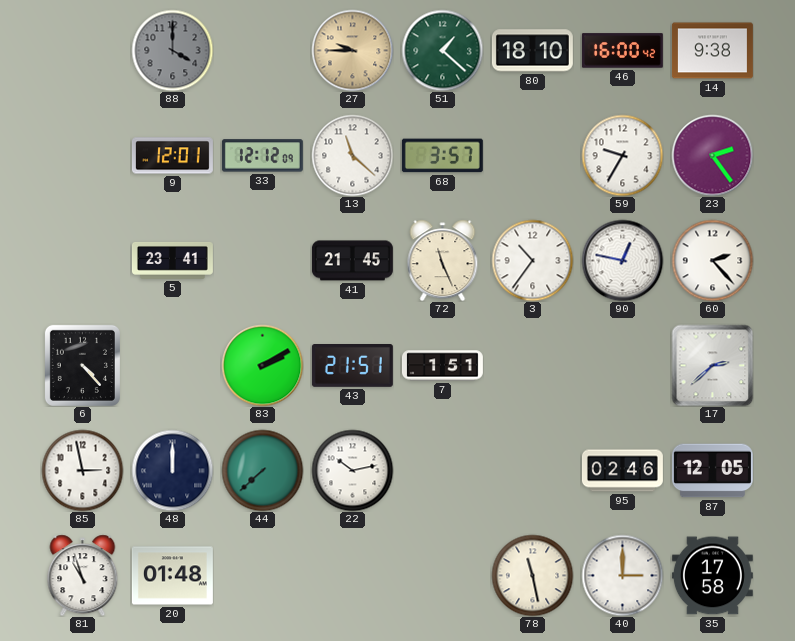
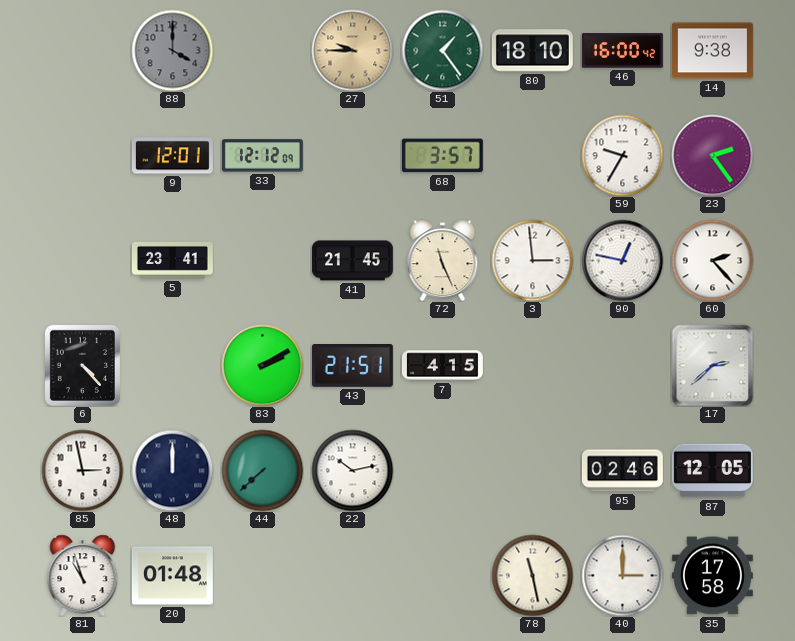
51: 1:22 -> 1:24 (442, 50)
13: 11:22 -> none (352, 155)
3: 10:36 -> 2:59 (532, 260)
7: 1:51 -> 4:15 (442, 366)
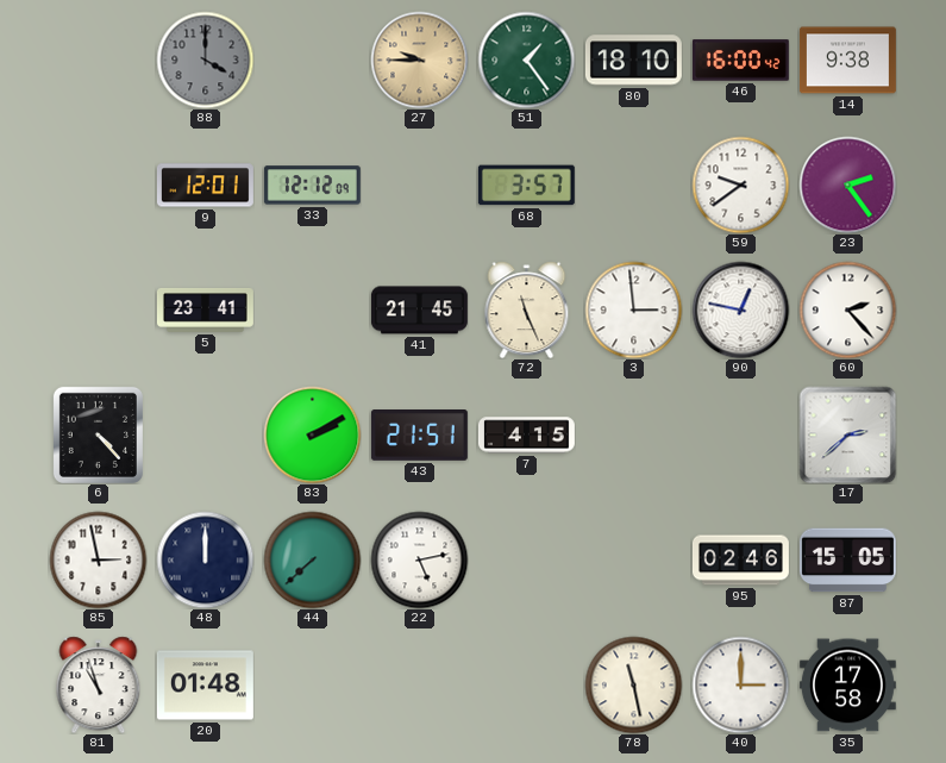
59: 9:35 -> 9:39 (740, 185)
22: 10:13 -> 5:13 (419, 559)
87: 12:05 -> 15:05 (847, 561)
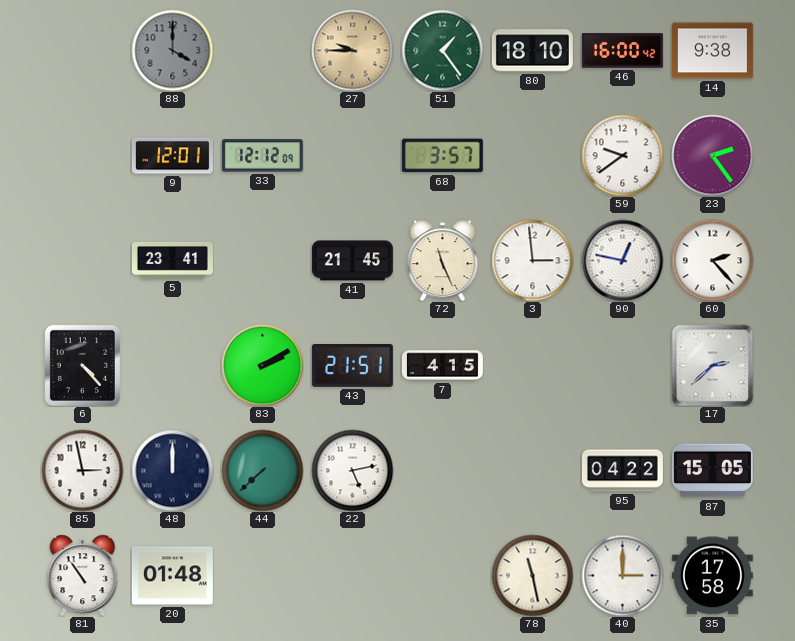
95: 02:46 -> 04:22 (622, 471)
81: 10:57 -> 10:54 (83, 575)
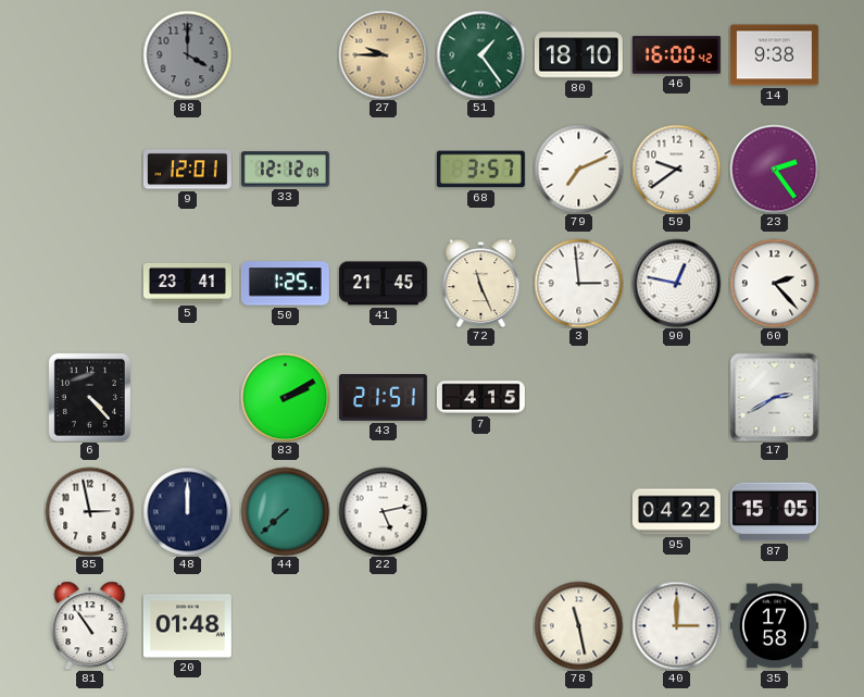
79: none -> 7:11 (578, 169)
50: none -> 1:25 (285, 284)
17: 2:38 -> 2:40 (774, 397)
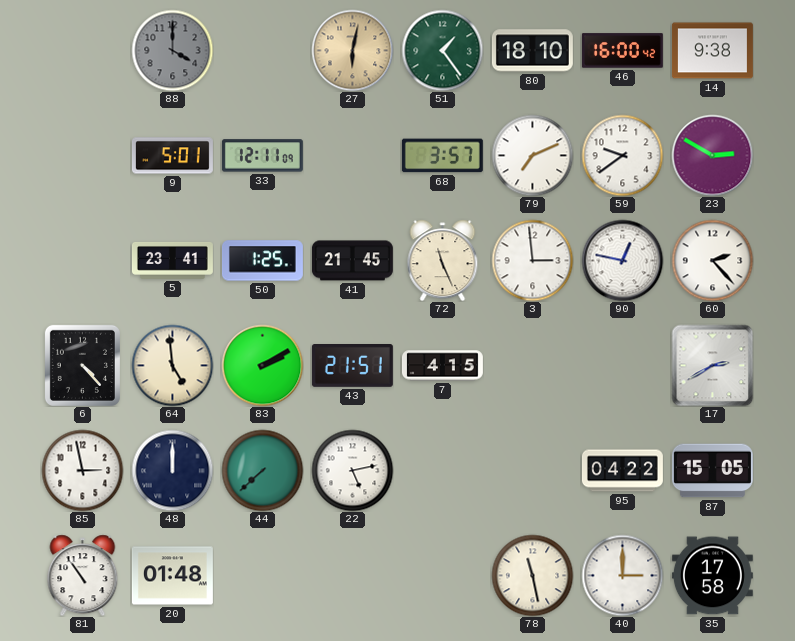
27: 9:45 -> 6:02 (352, 50)
9: 12:01 -> 5:01 (172, 156)
33: 12:12 -> 12:11 (262, 156)
23: 2:24 -> 2:50 (712, 155)
64: none -> 4:59 (172, 365)
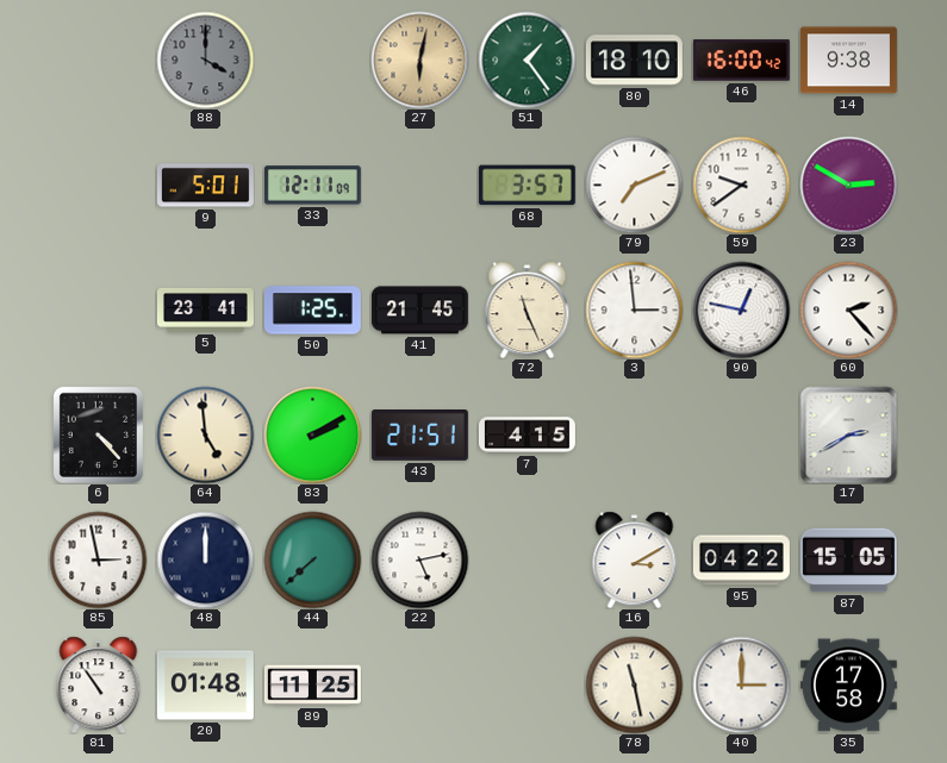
16: none -> 3:10 (635, 559)
89: none -> 11:25 (312, 686)
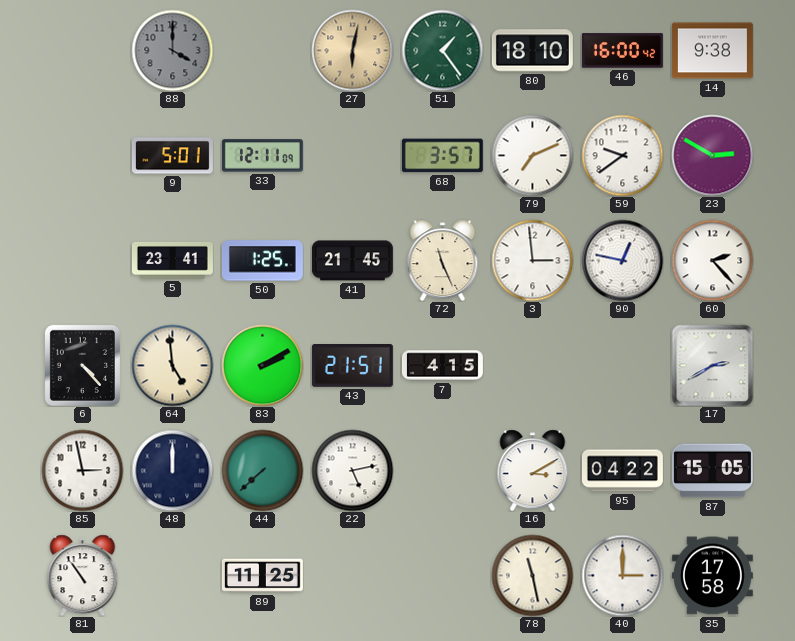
20: 01:48 -> none (205, 686)
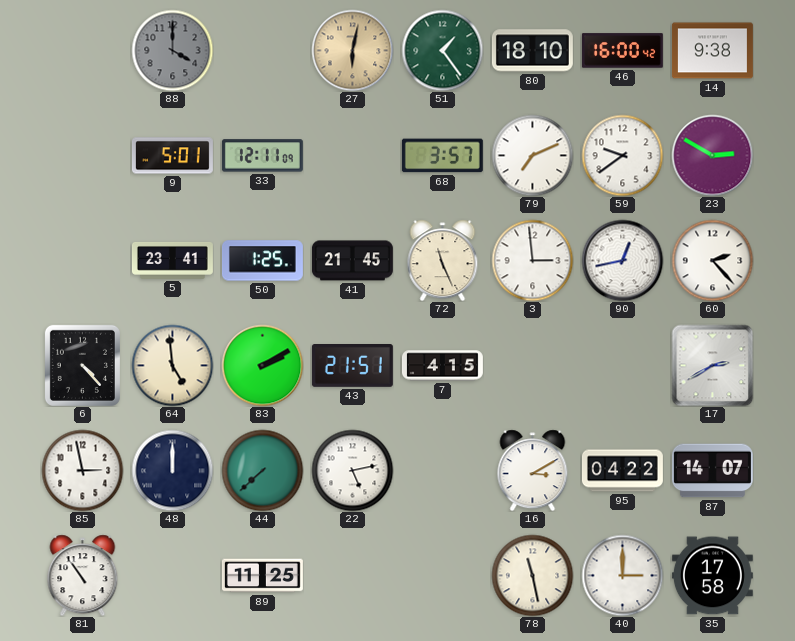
90: 12:47 -> 12:43 (622, 260)
87: 15:05 -> 14:07 (712, 471)
